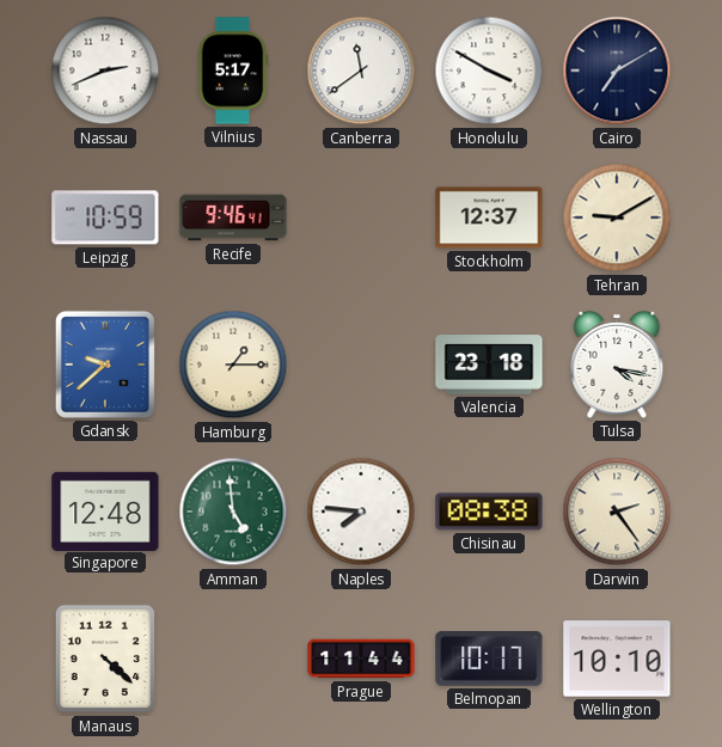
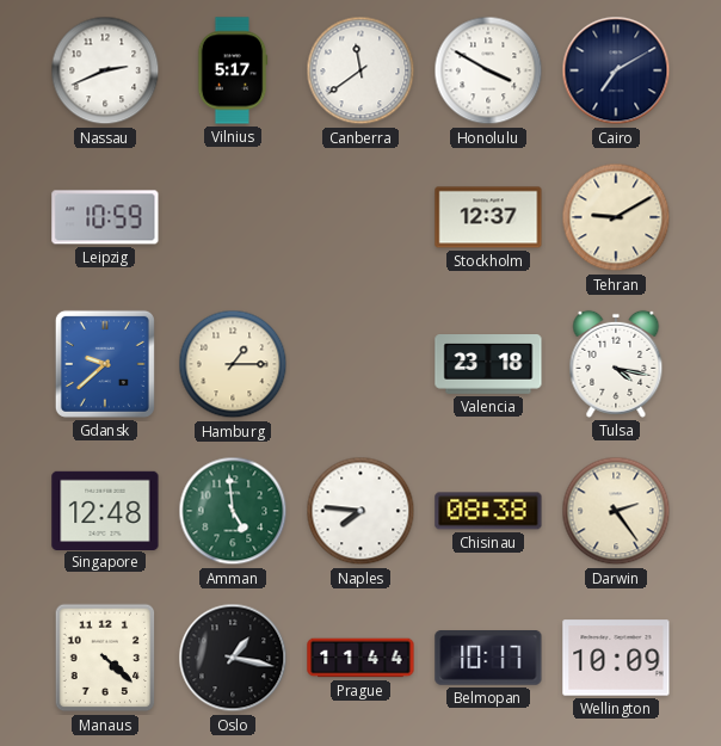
Recife: 9:46 -> none (233, 218)
Oslo: none -> 1:17 (233, 658)
Wellington: 10:10 -> 10:09 (616, 658)
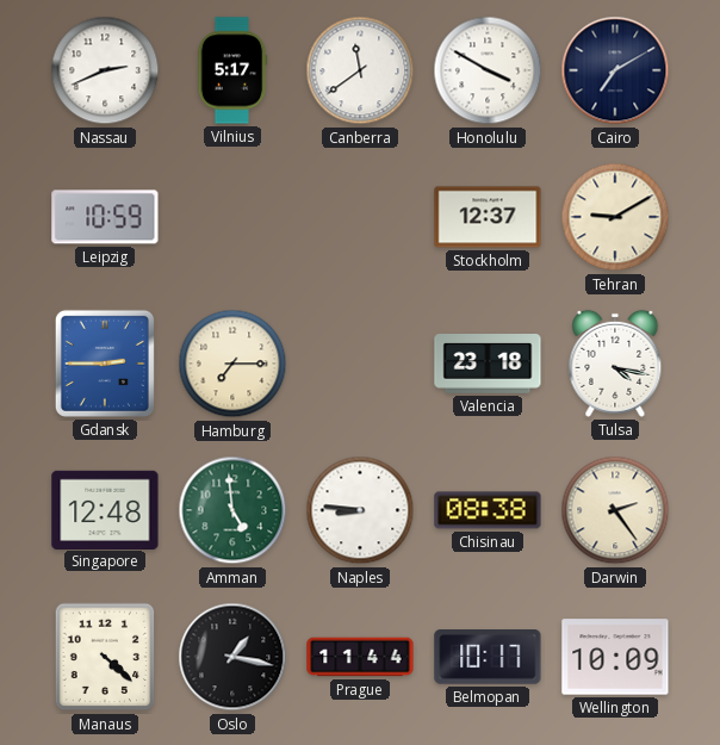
Gdansk: 9:38 -> 2:45 (105, 364)
Hamburg: 1:15 -> 7:15 (232, 364)
Naples: 7:46 -> 8:46 (360, 510)
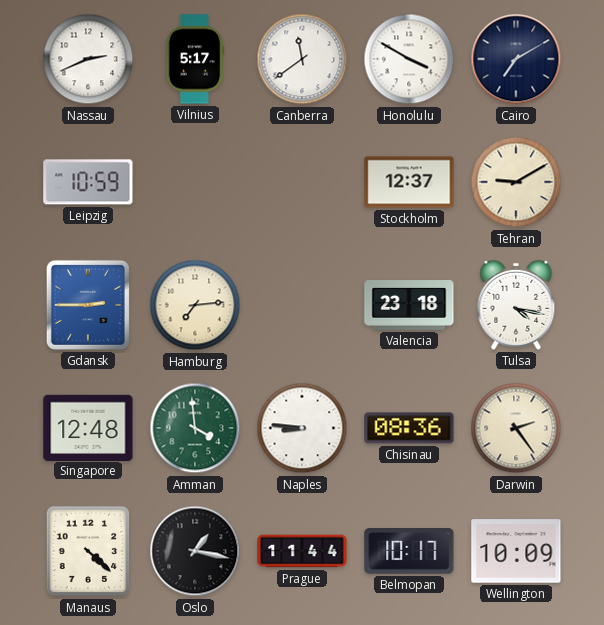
Hamburg: 7:15 -> 7:14 (195, 305)
Amman: 4:59 -> 3:59 (195, 428)
Chisinau: 08:38 -> 08:36 (409, 428)
